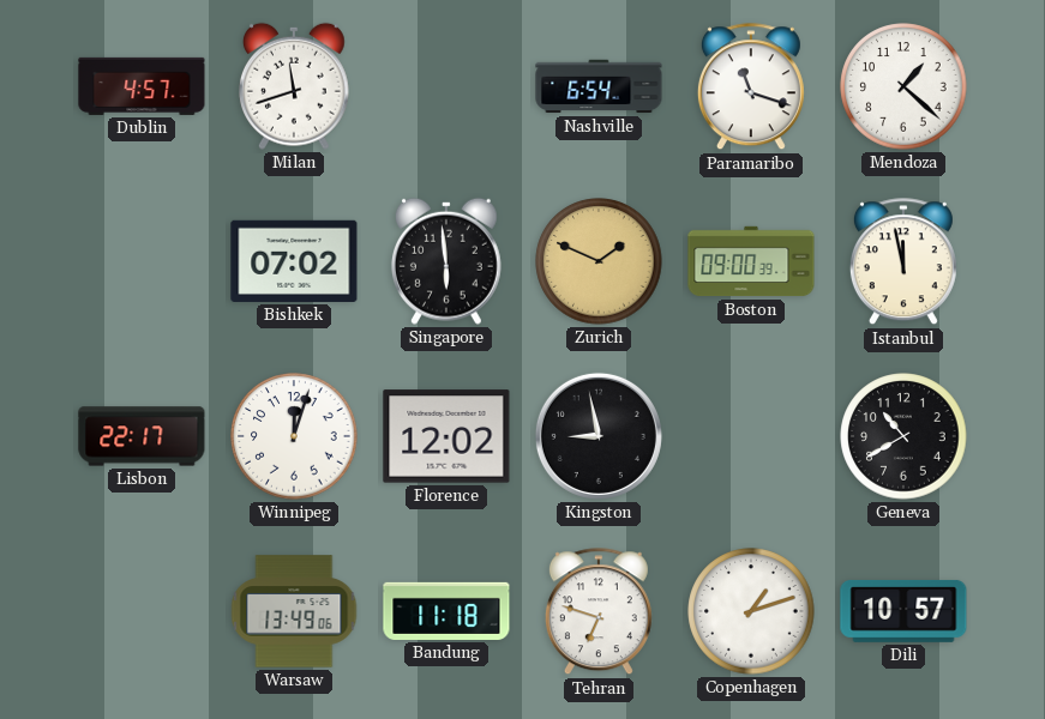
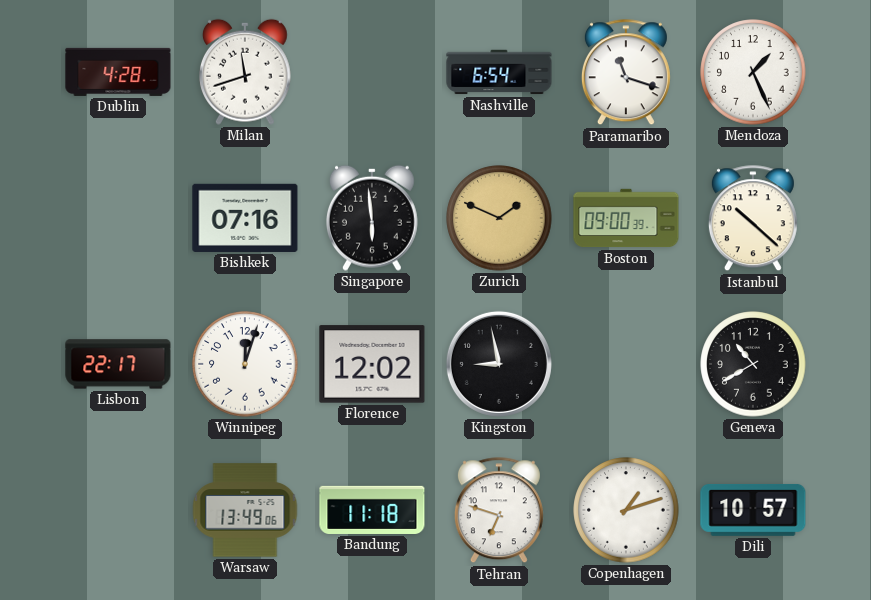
Dublin: 4:57 -> 4:28 (118, 72)
Mendoza: 1:22 -> 1:26 (753, 72)
Bishkek: 07:02 -> 07:16 (245, 218)
Istanbul: 11:58 -> 10:22 (753, 219)
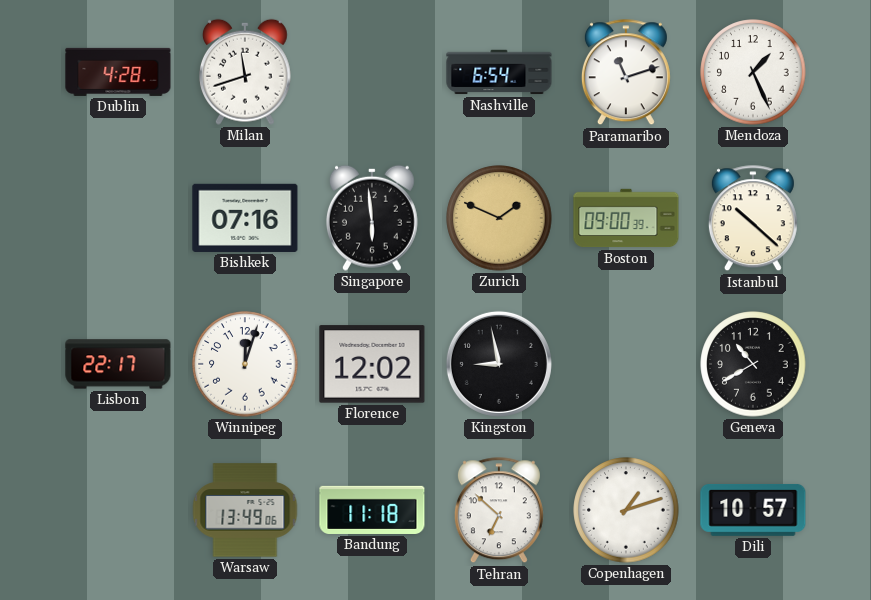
Paramaribo: 11:18 -> 11:12 (626, 73)
Tehran: 6:48 -> 6:52 (499, 511)
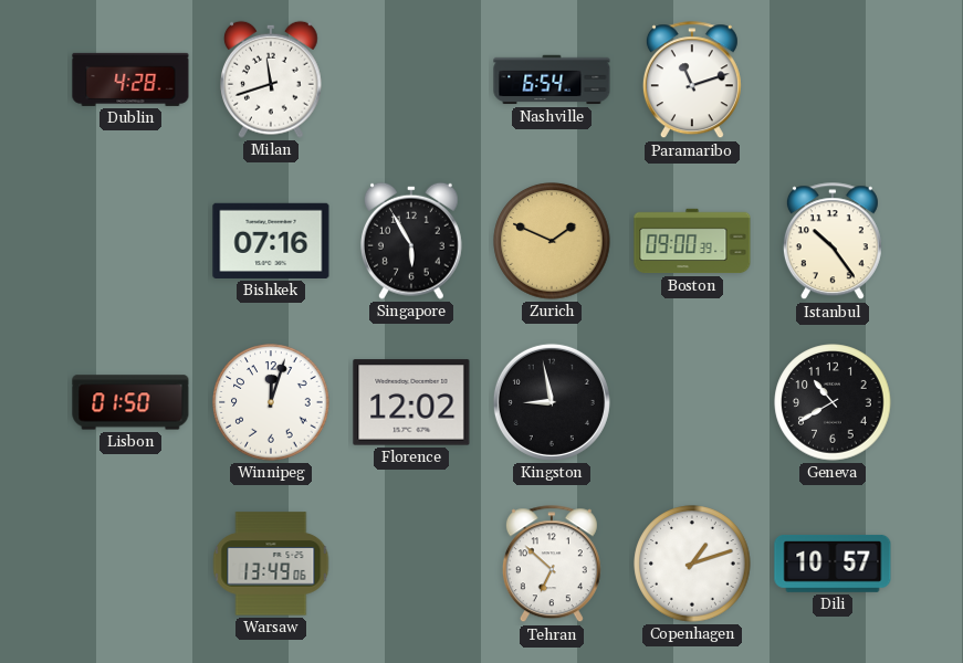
Mendoza: 1:26 -> none (753, 72)
Singapore: 5:59 -> 5:55 (412, 241)
Istanbul: 10:22 -> 10:24 (833, 242)
Lisbon: 22:17 -> 01:50 (130, 402)
Bandung: 11:18 -> none (372, 510)
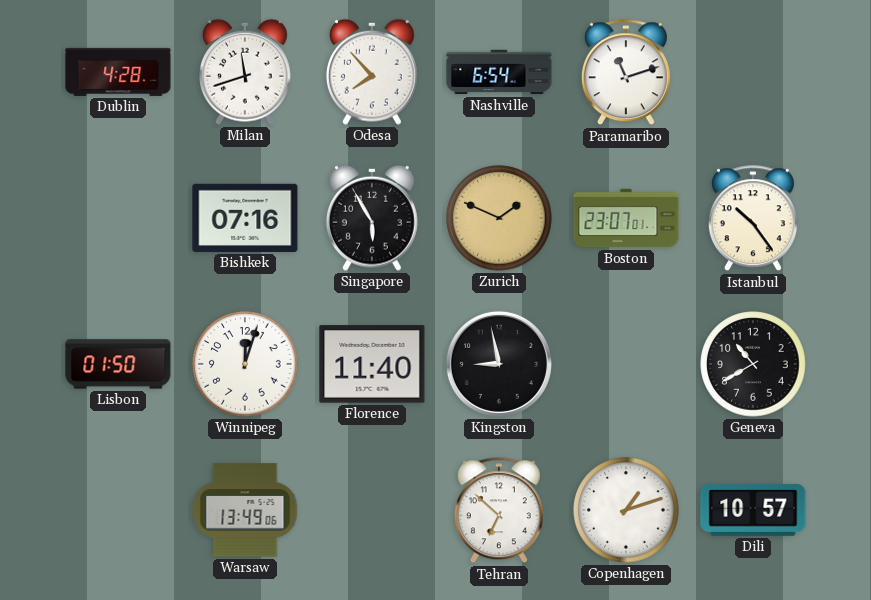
Odesa: none -> 7:53 (373, 72)
Boston: 09:00 -> 23:07 (626, 218)
Florence: 12:02 -> 11:40 (372, 364)
